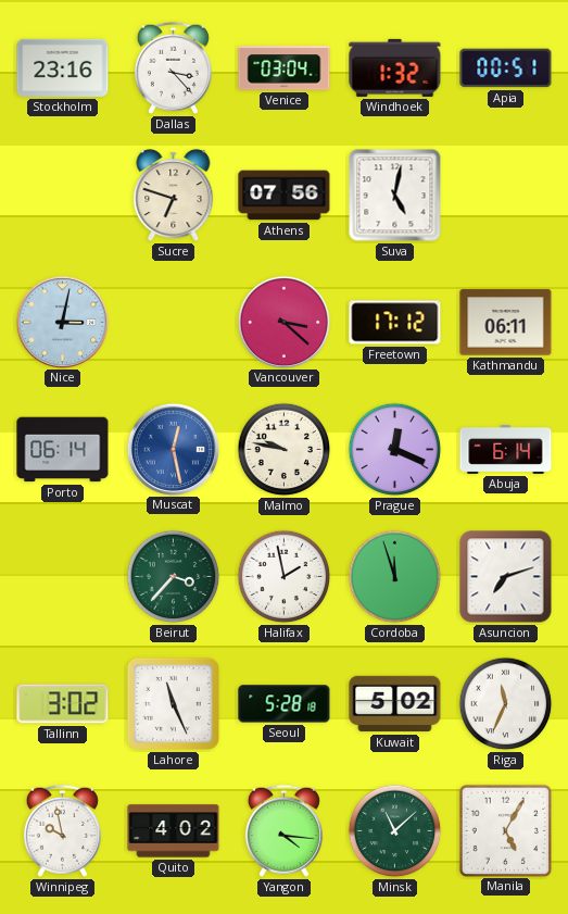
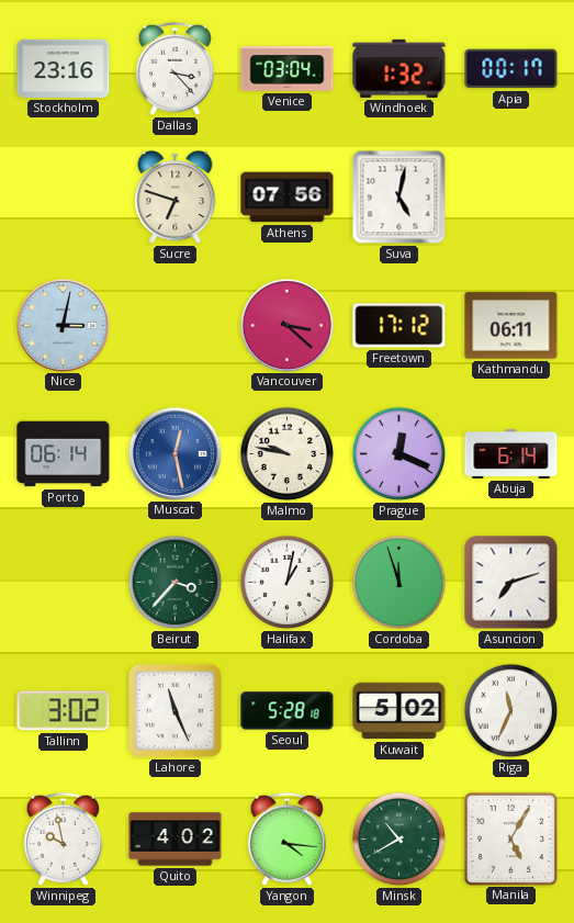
Apia: 00:51 -> 00:17 (511, 69)
Halifax: 1:58 -> 1:02 (288, 583)
Minsk: 11:08 -> 10:40 (399, 840)
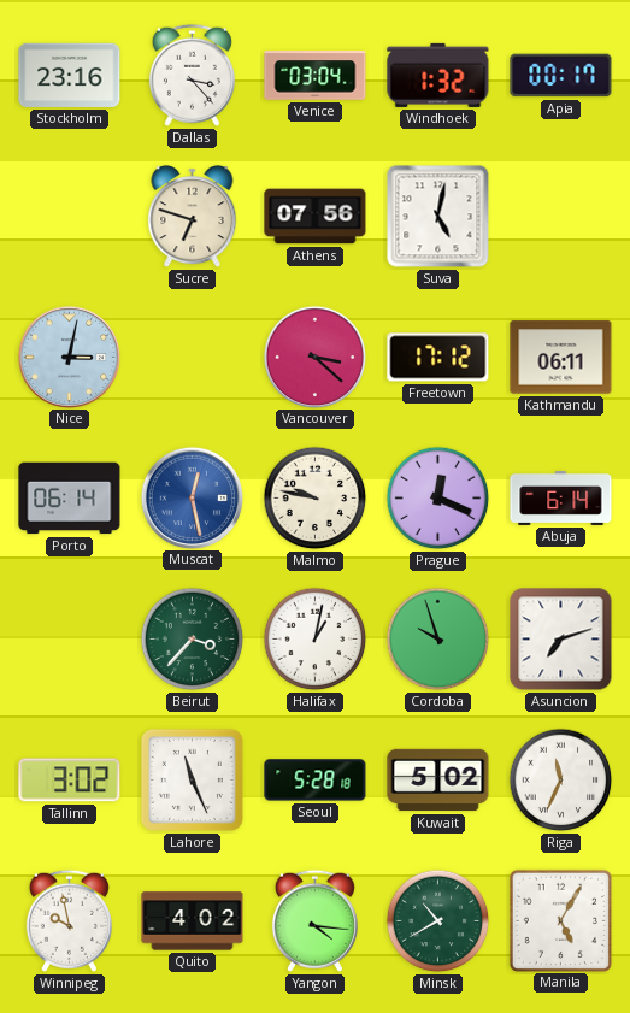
Cordoba: 11:57 -> 9:57 (438, 640)
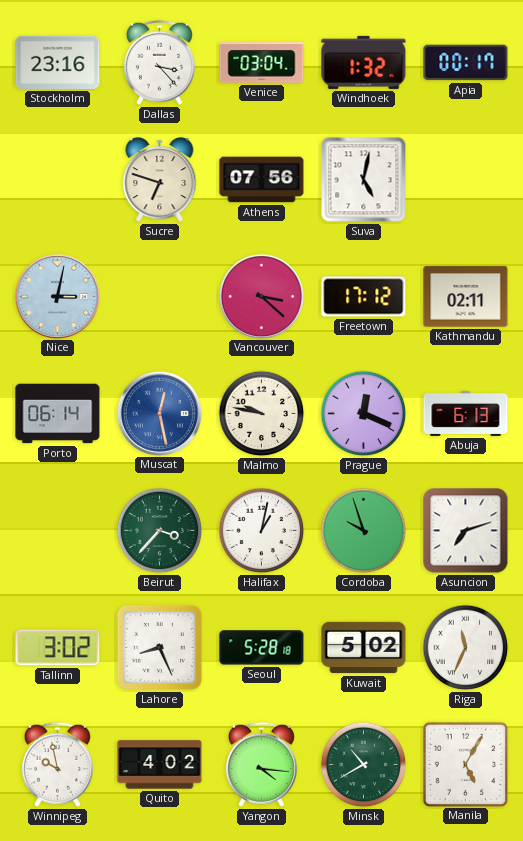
Kathmandu: 06:11 -> 02:11 (466, 297)
Abuja: 6:14 -> 6:13 (466, 413)
Lahore: 11:26 -> 8:26 (159, 647)
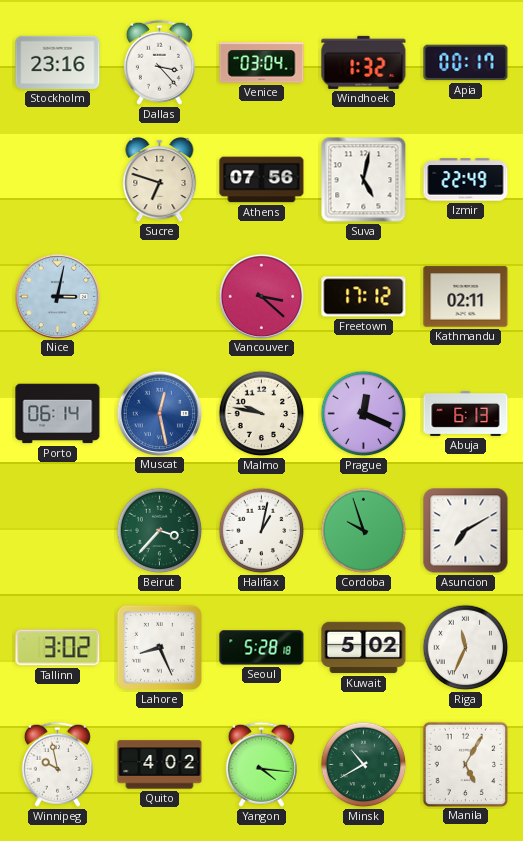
Izmir: none -> 22:49 (466, 180)
Asuncion: 7:12 -> 7:10 (466, 531)
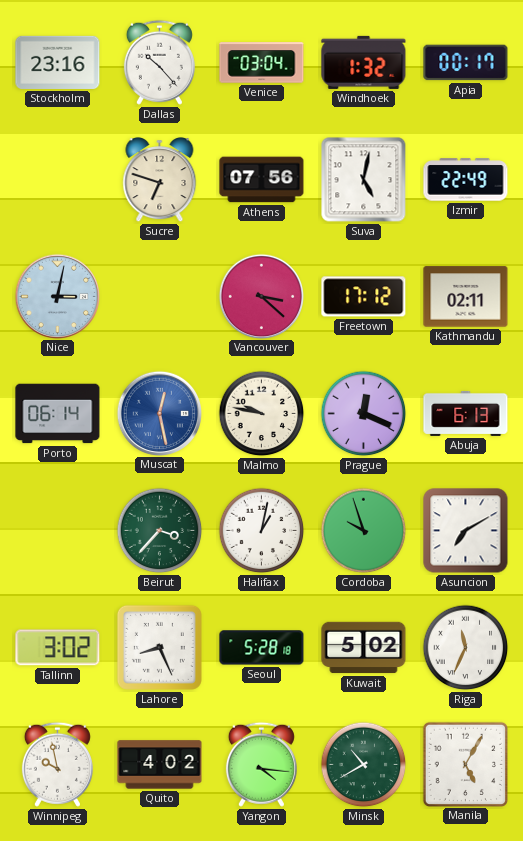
Dallas: 3:23 -> 10:23 (159, 62)
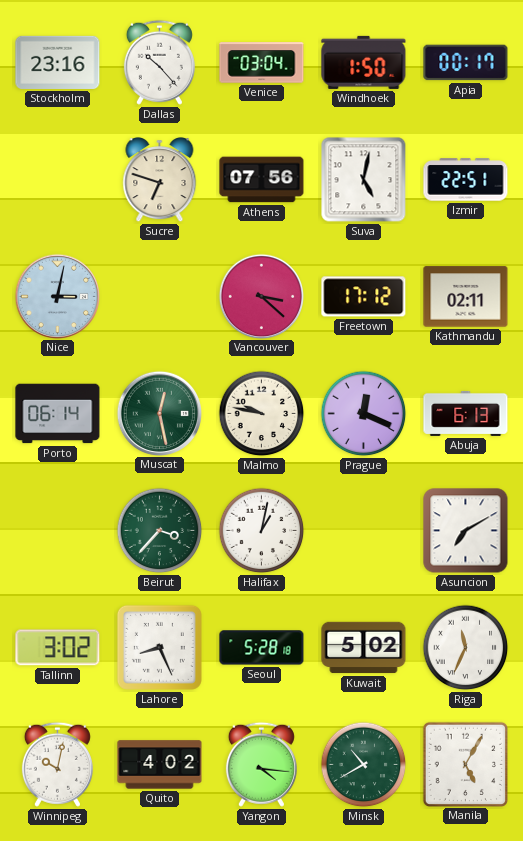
Windhoek: 1:32 -> 1:50 (364, 62)
Izmir: 22:49 -> 22:51 (466, 180)
Muscat dial: blue -> green (159, 413)
Cordoba: 9:57 -> none (364, 531)
Winnipeg: 9:58 -> 10:02 (57, 764)
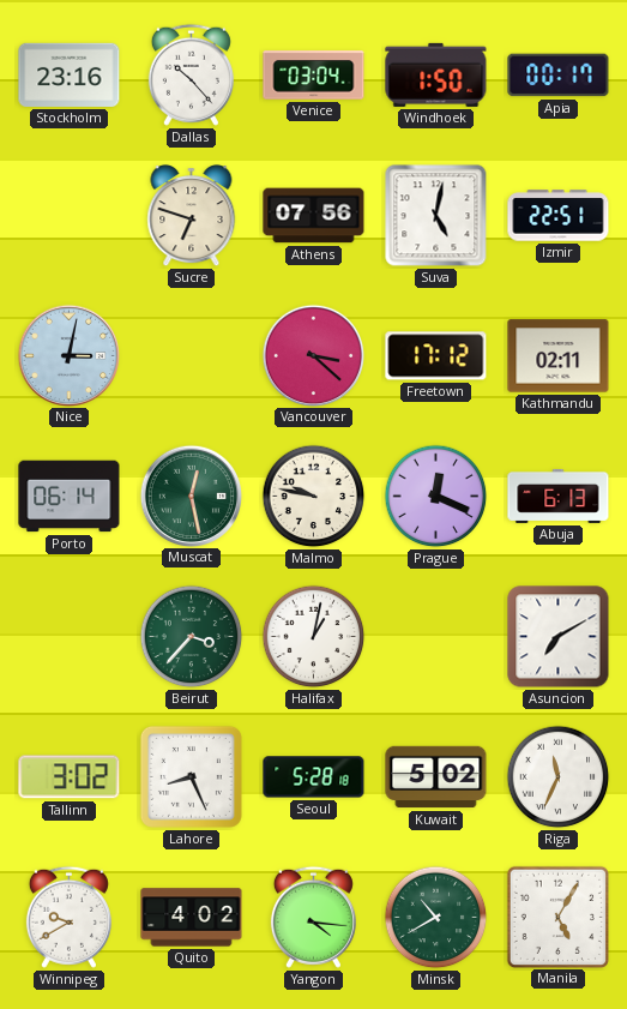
Winnipeg: 10:02 -> 9:40 (68, 917)
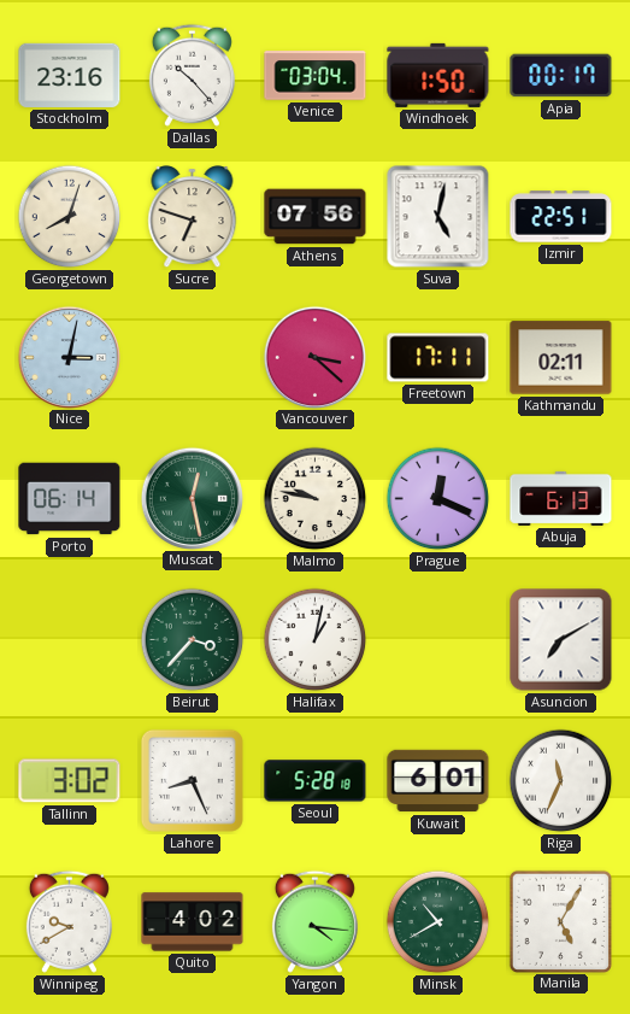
Georgetown: none -> 8:03 (70, 217)
Freetown: 17:12 -> 17:11 (438, 358)
Kuwait: 5:02 -> 6:01 (438, 781)
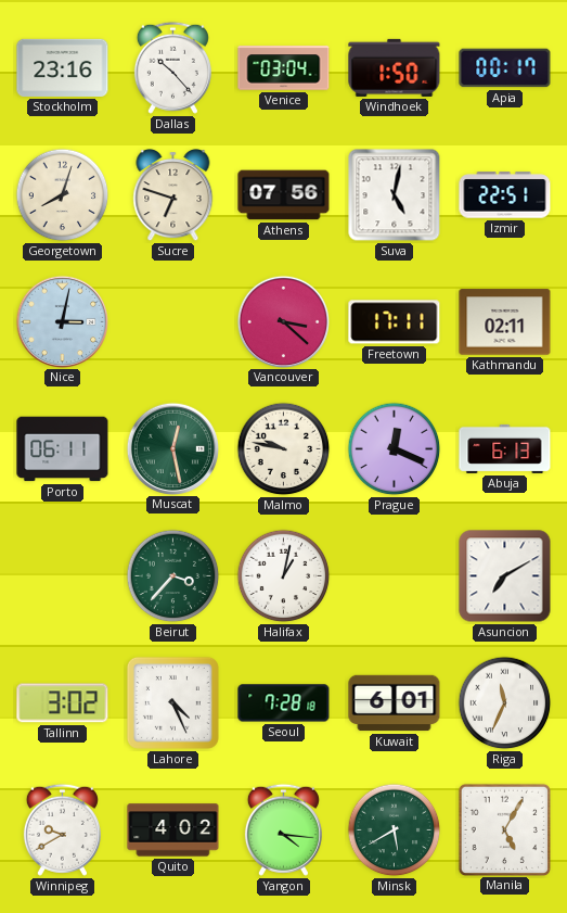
Porto: 06:14 -> 06:11 (63, 449)
Lahore: 8:26 -> 4:26 (172, 702)
Seoul: 5:28 -> 7:28 (284, 703)
Minsk: 10:40 -> 5:40 (395, 830)
